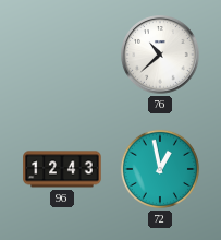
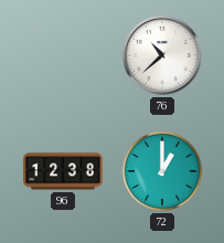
96: 12:43 -> 12:38 (63, 171)
72: 12:58 -> 1:00 (162, 171)
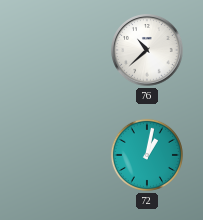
96: 12:38 -> none (63, 171)
72: 1:00 -> 1:02 (147, 155)
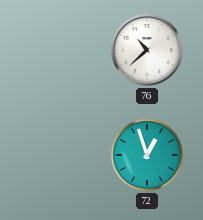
72: 1:02 -> 12:57 (147, 155)
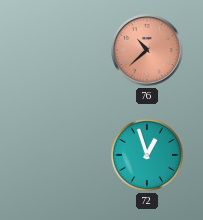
76 dial: white -> salmon (147, 50)
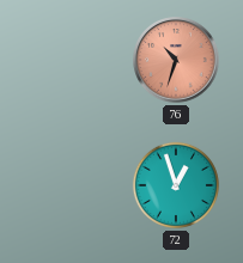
76: 10:38 -> 10:33 (176, 60)
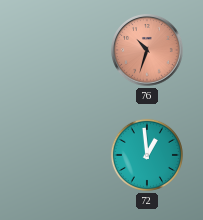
72: 12:57 -> 12:59 (147, 155)
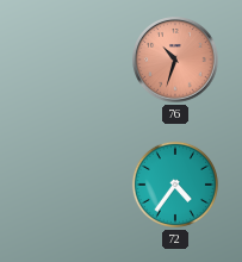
72: 12:59 -> 4:36 (175, 185)
